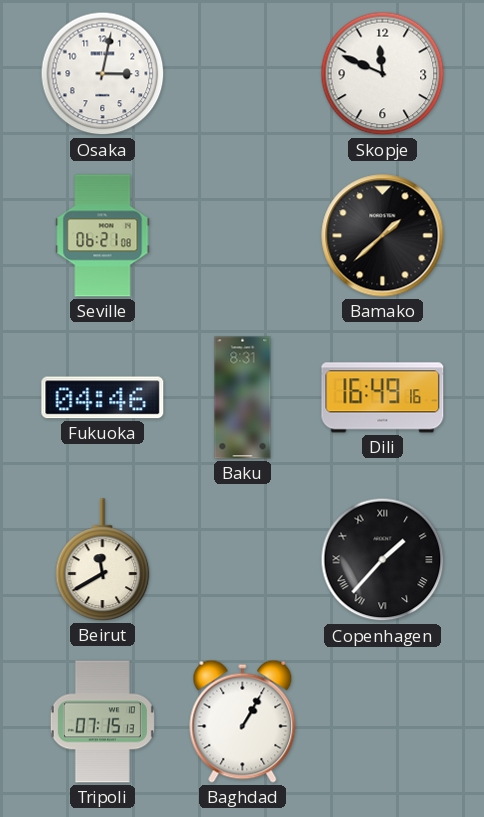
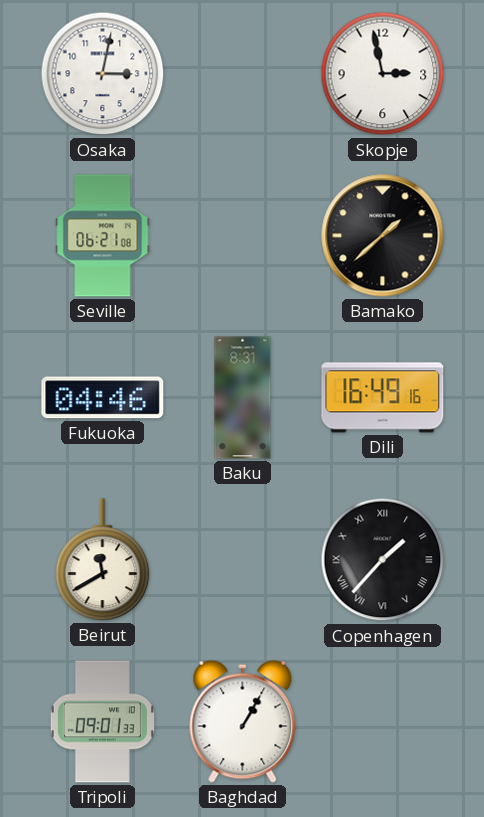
Skopje: 11:49 -> 2:58 (383, 74)
Tripoli: 07:15 -> 09:01 (102, 722)
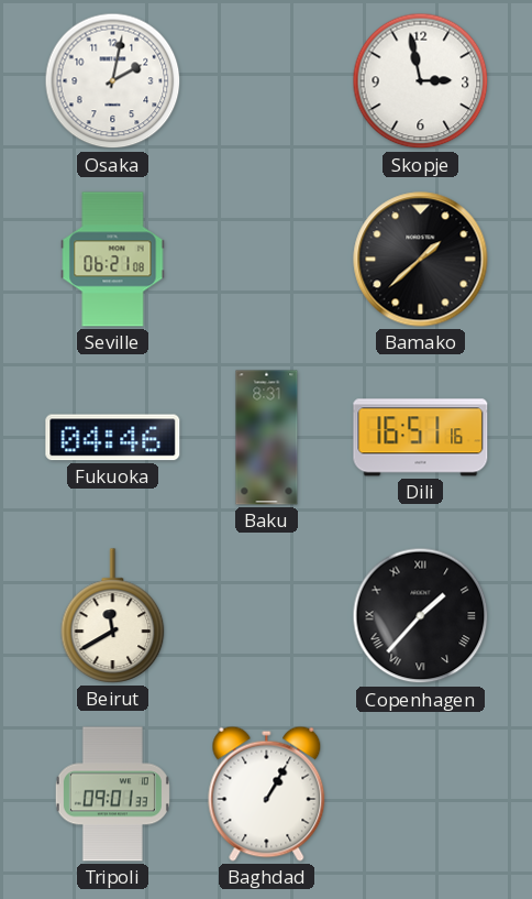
Osaka: 3:02 -> 2:02 (113, 81)
Dili: 16:49 -> 16:51 (421, 438)
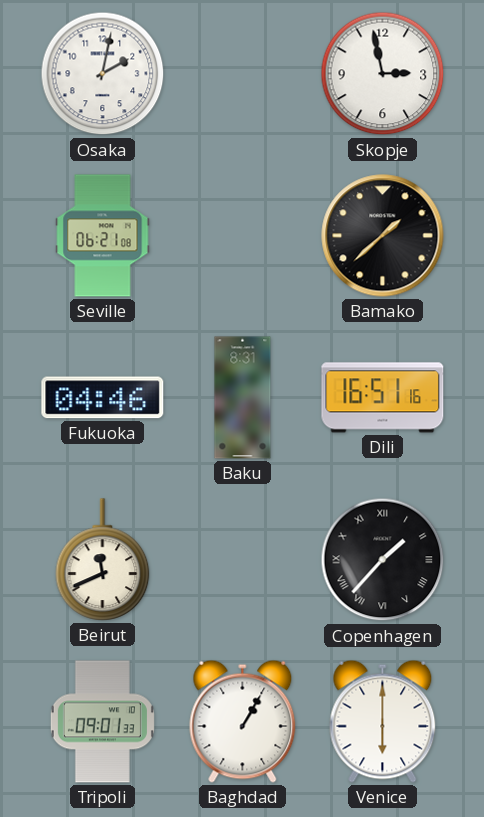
Beirut: 11:40 -> 11:41 (103, 560)
Venice: none -> 6:00 (383, 721)
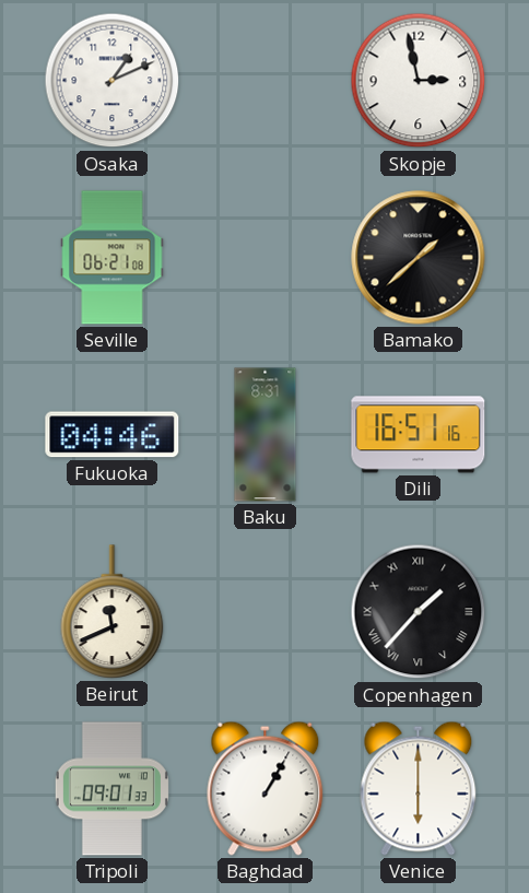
Osaka: 2:02 -> 1:11 (113, 81)
